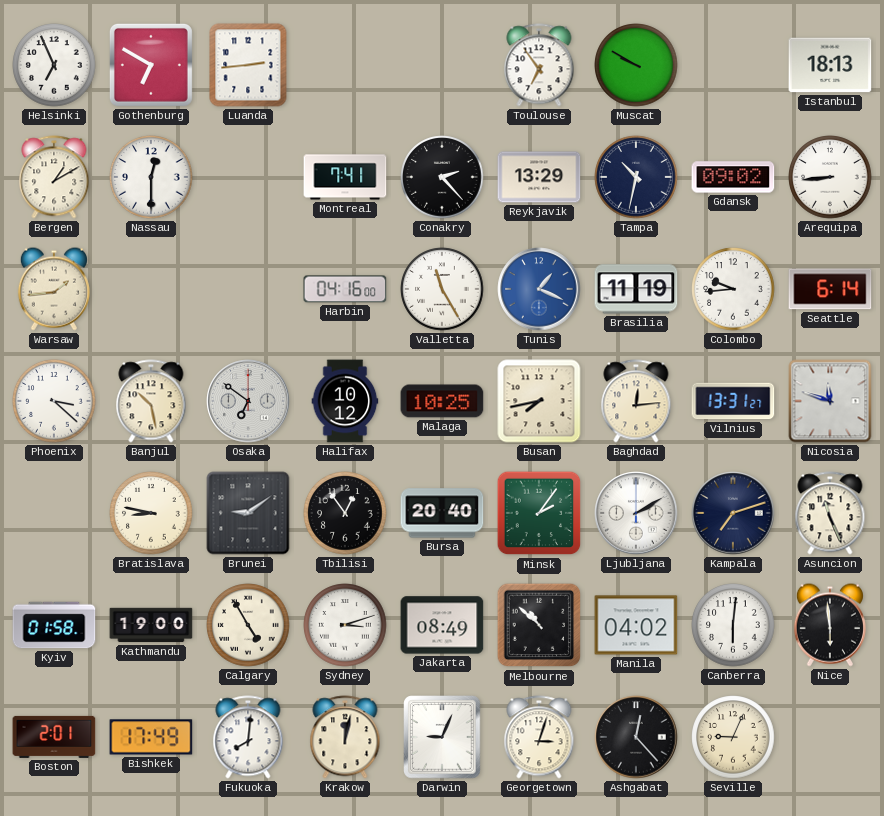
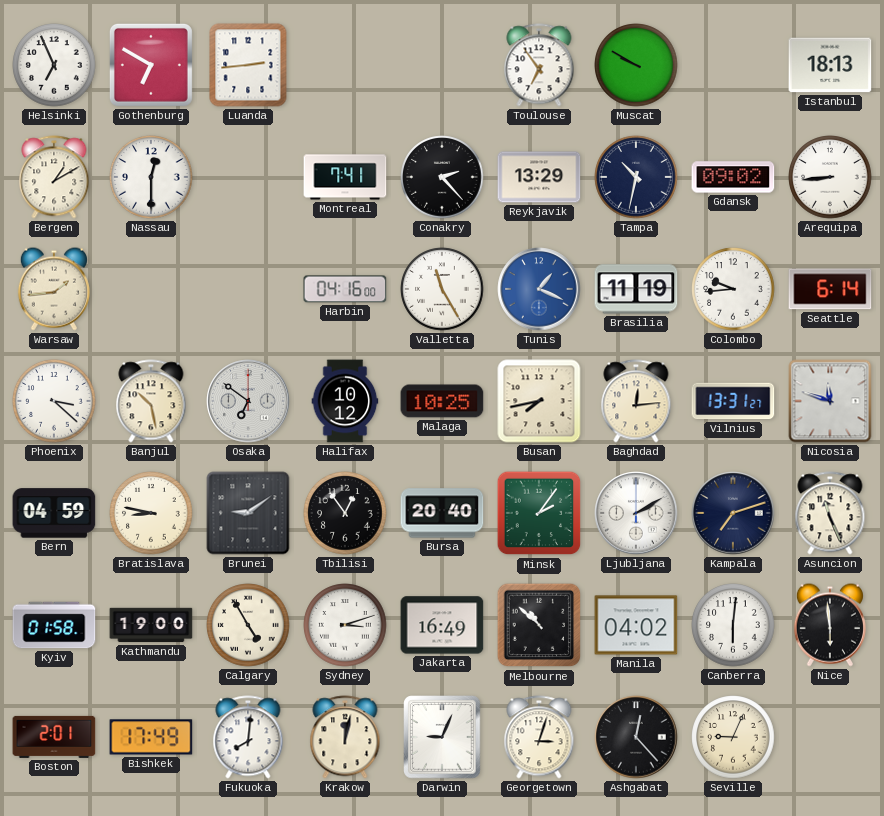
Bern: none -> 04:59 (54, 513)
Jakarta: 08:49 -> 16:49 (442, 625)
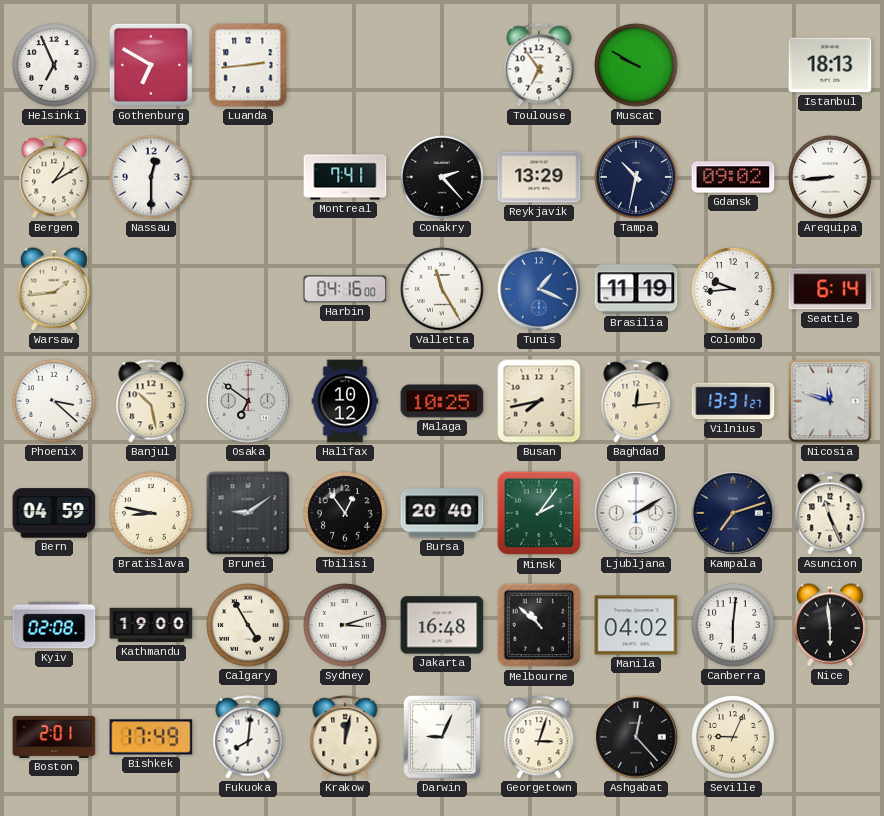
Kyiv: 01:58 -> 02:08 (54, 625)
Jakarta: 16:49 -> 16:48 (442, 625)
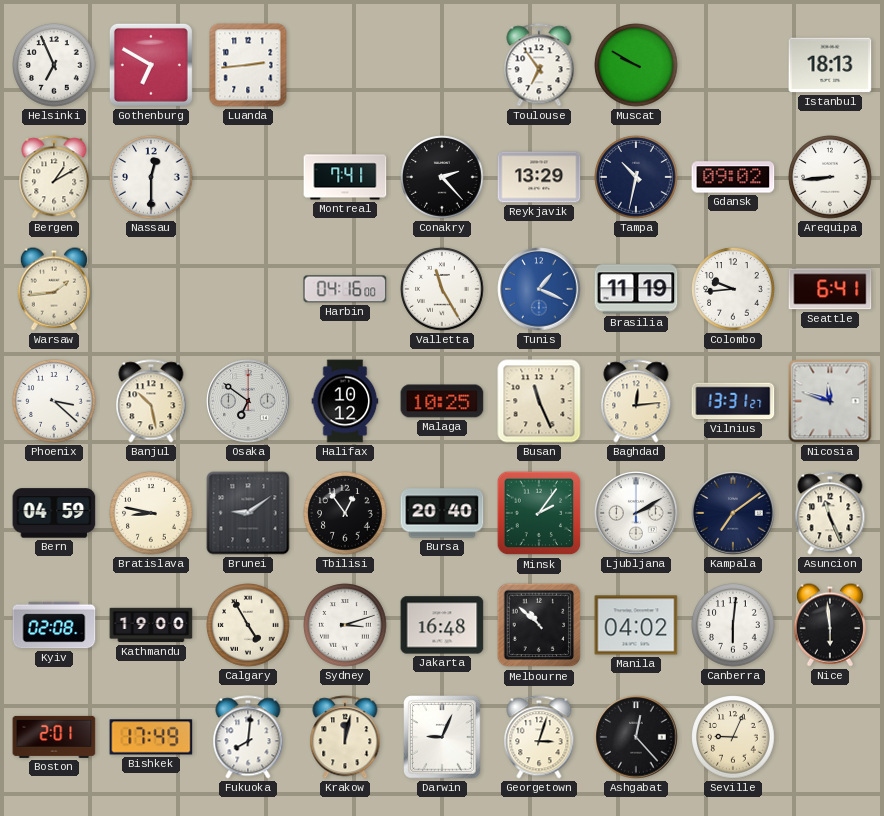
Seattle: 6:14 -> 6:41 (830, 289)
Busan: 7:43 -> 11:26 (539, 401)
Kampala: 7:12 -> 7:09 (733, 513)
